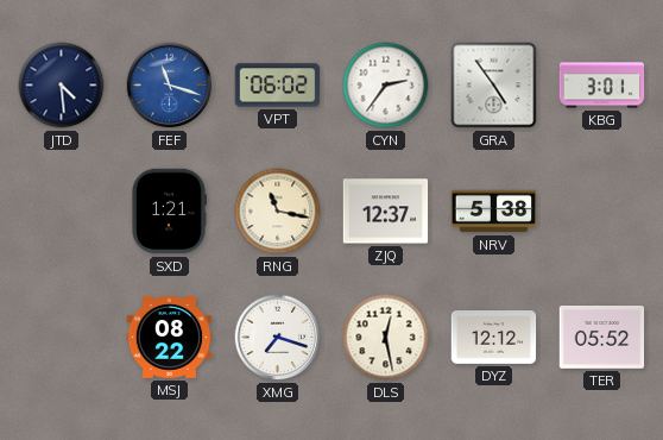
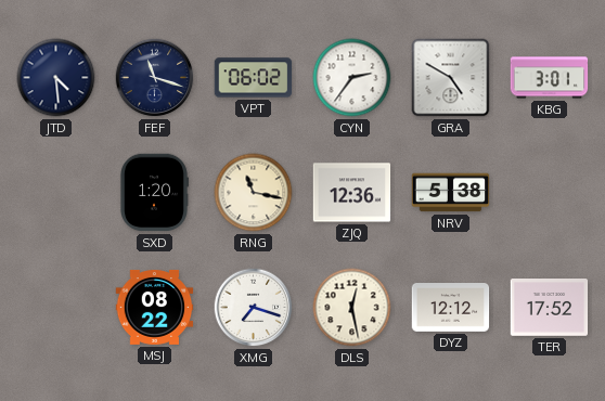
FEF dial: blue -> navy (155, 78)
GRA: 4:54 -> 4:50 (451, 78)
SXD: 1:21 -> 1:20 (154, 193)
ZJQ: 12:37 -> 12:36 (352, 193)
TER: 05:52 -> 17:52 (550, 308)
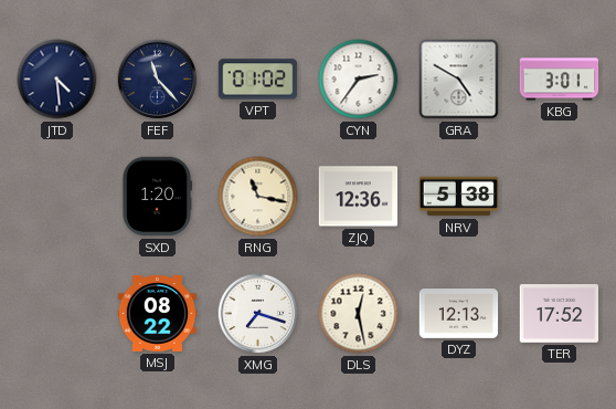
FEF: 11:18 -> 11:23 (158, 80)
VPT: 06:02 -> 01:02 (258, 80)
DYZ: 12:12 -> 12:13 (459, 314)
